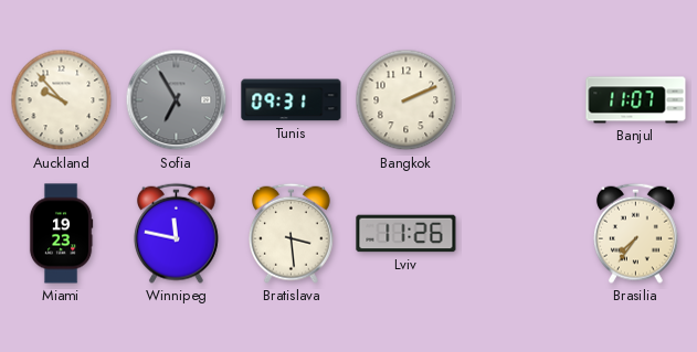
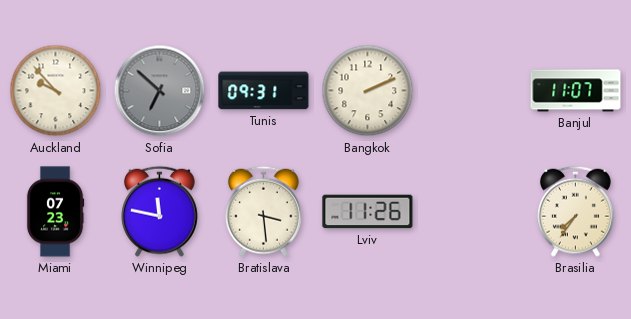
Sofia: 6:55 -> 6:52 (160, 91)
Miami: 19:23 -> 07:23 (55, 212)
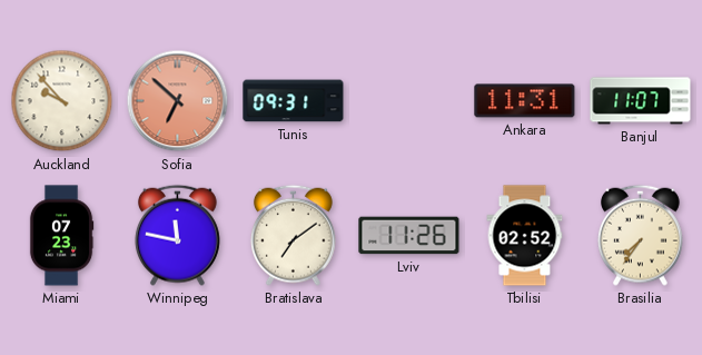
Sofia dial: grey -> salmon (178, 101)
Bangkok: 2:11 -> none (368, 91)
Ankara: none -> 11:31 (525, 101)
Bratislava: 3:29 -> 7:09 (293, 235)
Tbilisi: none -> 02:52 (525, 236)
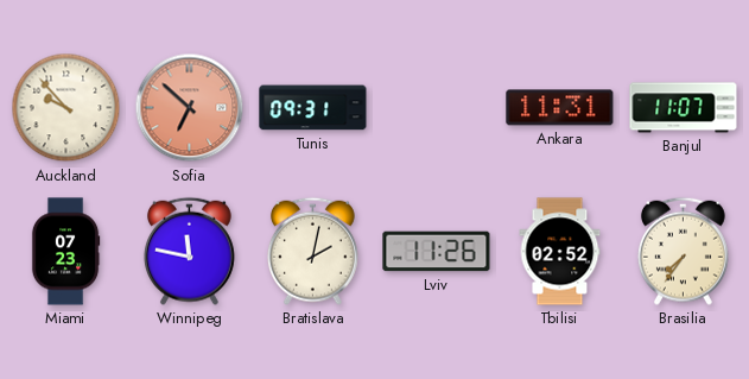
Bratislava: 7:09 -> 2:02 (312, 251)
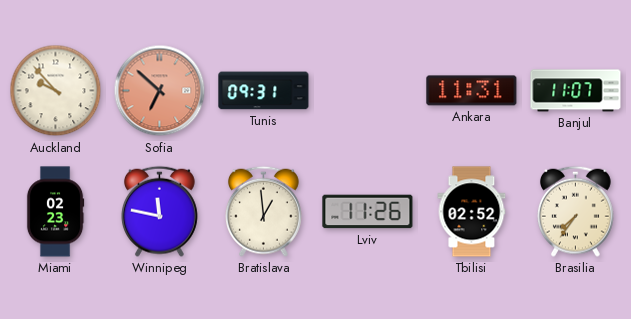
Miami: 07:23 -> 02:23 (55, 212)
Bratislava: 2:02 -> 12:59 (263, 211)
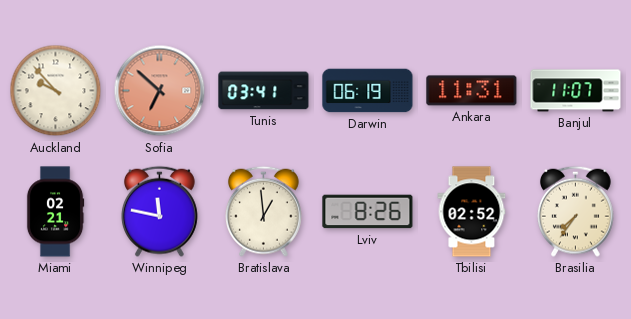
Tunis: 09:31 -> 03:41 (264, 91)
Darwin: none -> 06:19 (368, 91)
Miami: 02:23 -> 02:21 (55, 212)
Lviv: 11:26 -> 8:26 (368, 212)
